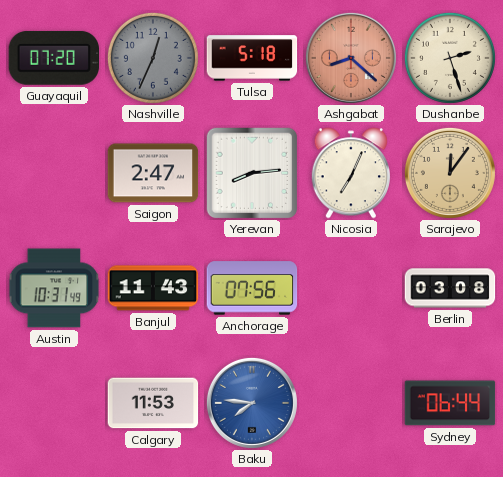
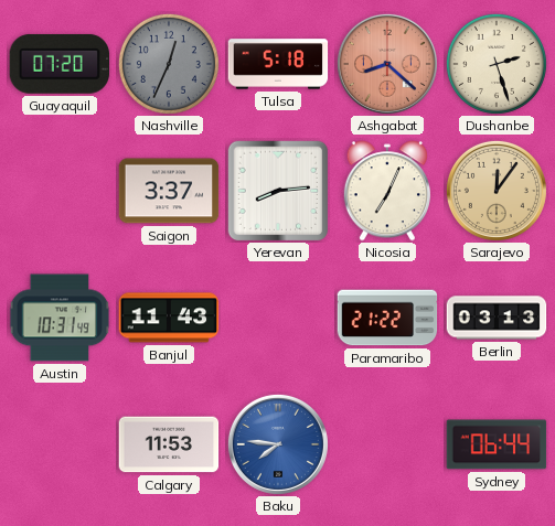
Saigon: 2:47 -> 3:37 (169, 191)
Anchorage: 07:56 -> none (252, 288)
Paramaribo: none -> 21:22 (387, 318)
Berlin: 03:08 -> 03:13 (497, 318)
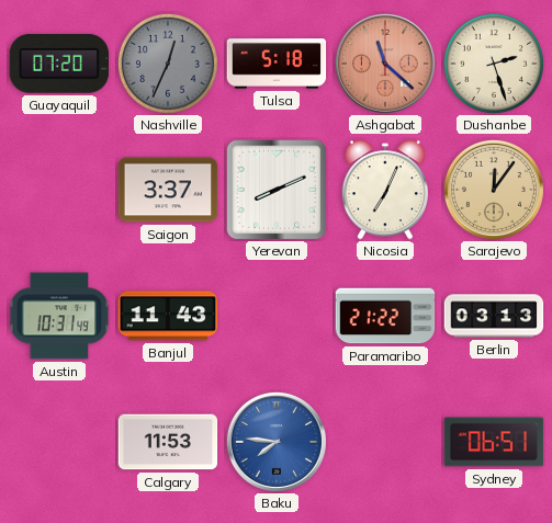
Ashgabat: 8:22 -> 11:22 (385, 64)
Yerevan: 8:14 -> 8:11 (277, 190)
Sydney: 06:44 -> 06:51 (494, 442)
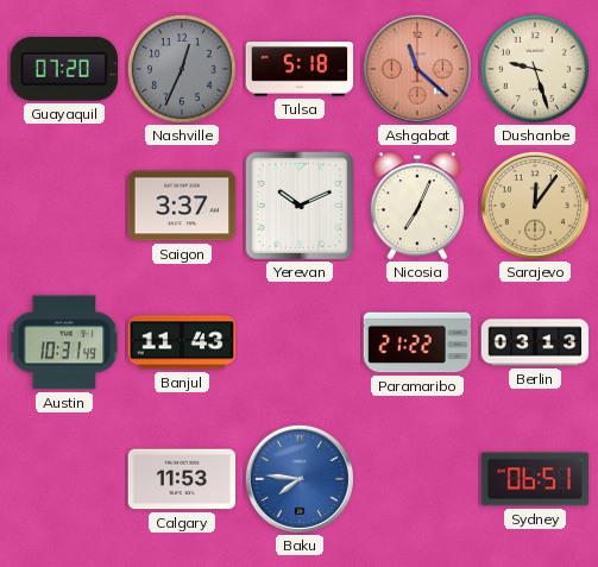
Dushanbe: 2:27 -> 9:27 (535, 69)
Yerevan: 8:11 -> 10:11 (300, 206)
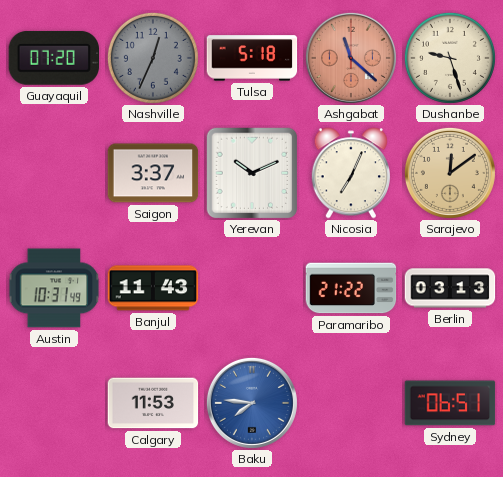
Sarajevo: 12:06 -> 12:09 (450, 173)
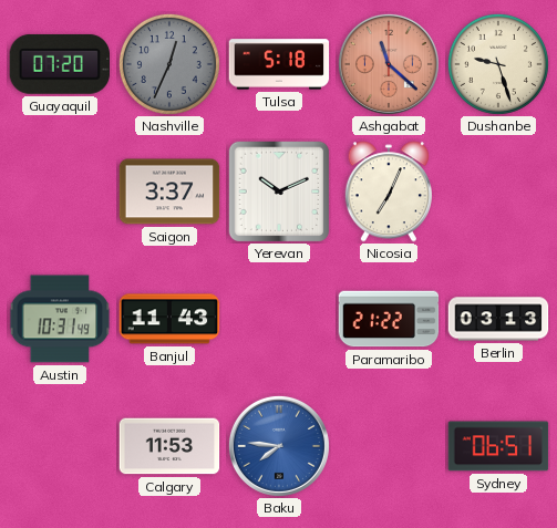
Sarajevo: 12:09 -> none (450, 173)
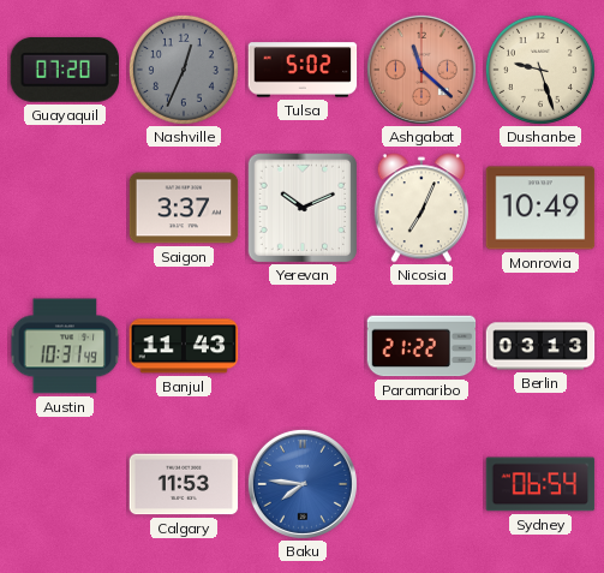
Tulsa: 5:18 -> 5:02 (303, 70)
Monrovia: none -> 10:49 (540, 208)
Sydney: 06:51 -> 06:54 (540, 484)
